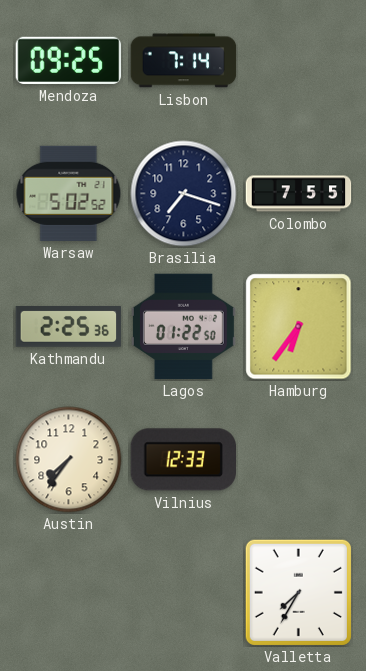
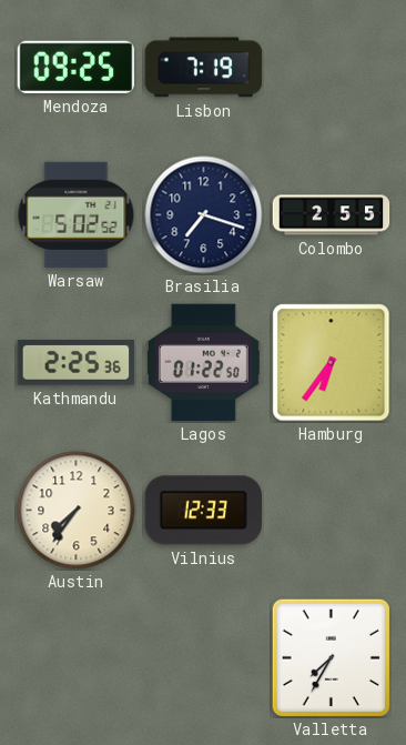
Lisbon: 7:14 -> 7:19 (204, 68)
Colombo: 7:55 -> 2:55 (332, 215)
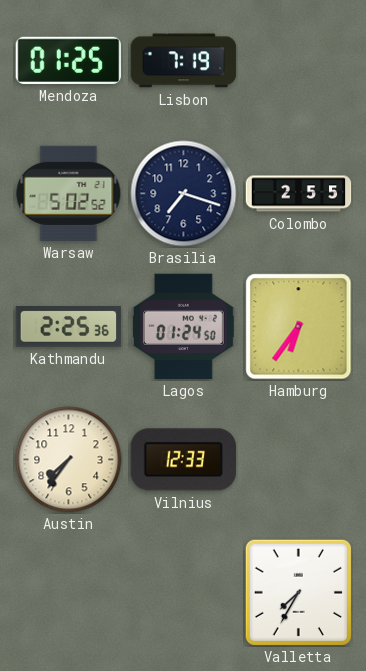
Mendoza: 09:25 -> 01:25 (69, 60)
Lagos: 01:22 -> 01:24 (183, 327)
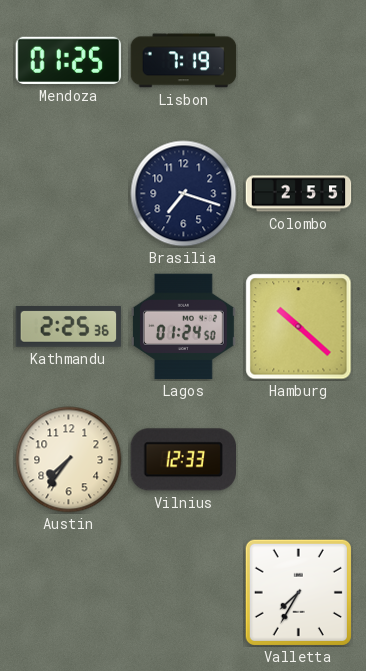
Warsaw: 5:02 -> none (69, 193)
Hamburg: 6:36 -> 10:22 (299, 327)
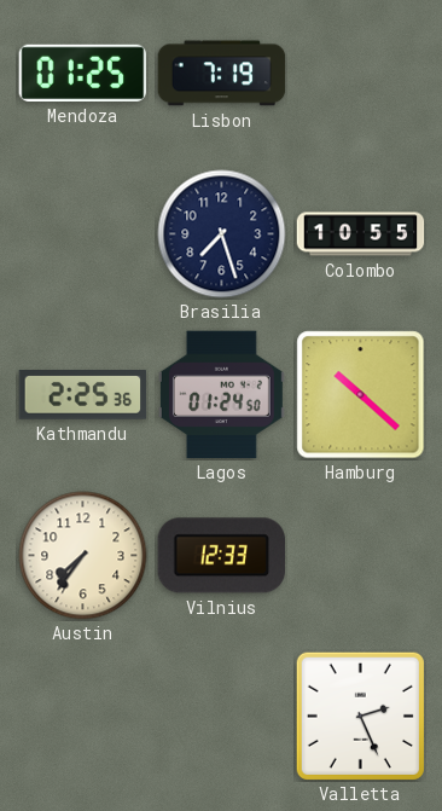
Brasilia: 7:18 -> 7:27 (222, 234)
Colombo: 2:55 -> 10:55 (361, 234)
Valletta: 7:35 -> 2:26 (360, 716)
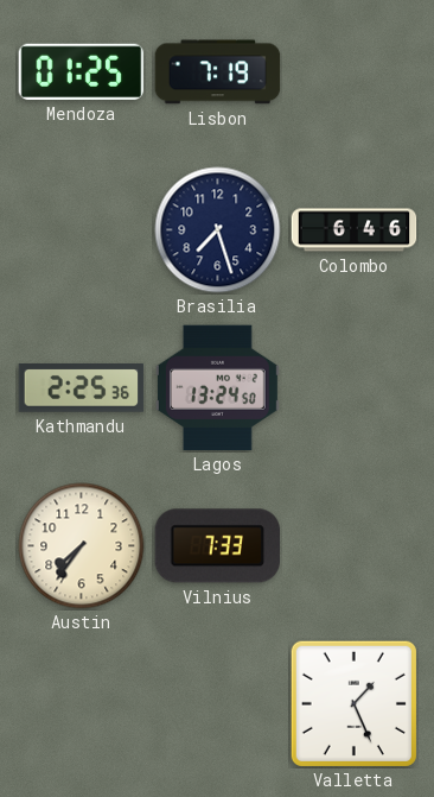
Colombo: 10:55 -> 6:46 (355, 230)
Lagos: 01:24 -> 13:24 (217, 388)
Hamburg: 10:22 -> none (361, 395)
Vilnius: 12:33 -> 7:33 (217, 546)
Valletta: 2:26 -> 1:26 (353, 703)
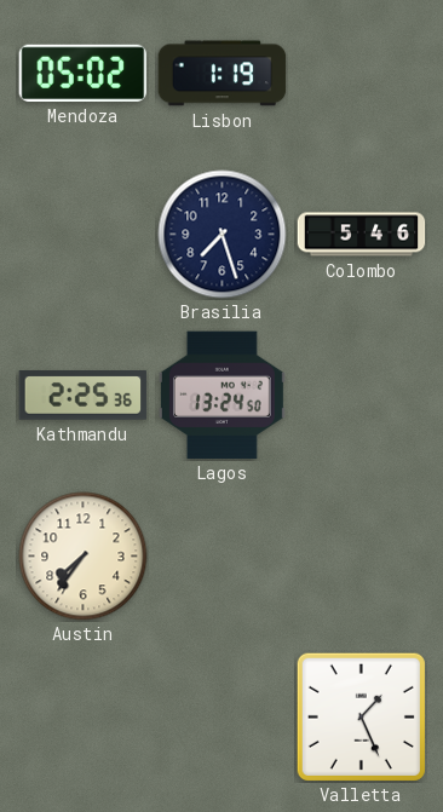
Mendoza: 01:25 -> 05:02 (84, 73)
Lisbon: 7:19 -> 1:19 (223, 74)
Colombo: 6:46 -> 5:46 (362, 235)
Vilnius: 7:33 -> none (217, 546)
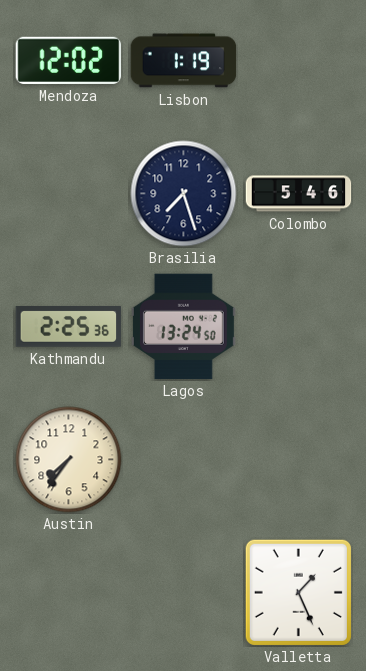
Mendoza: 05:02 -> 12:02 (69, 60)
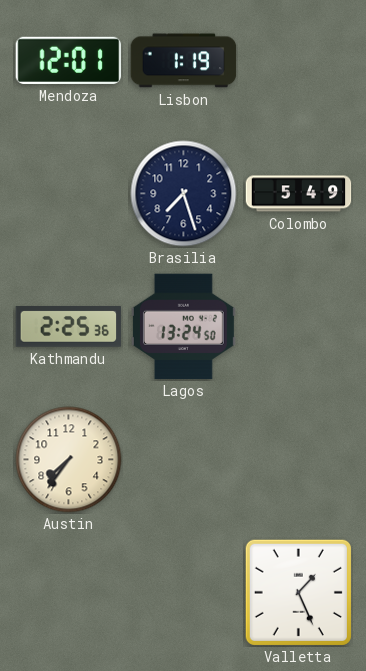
Mendoza: 12:02 -> 12:01 (69, 60)
Colombo: 5:46 -> 5:49 (299, 194)
